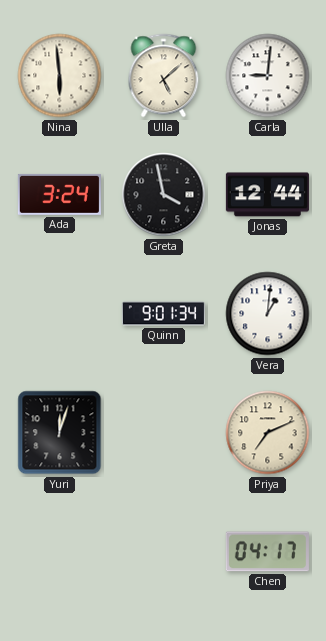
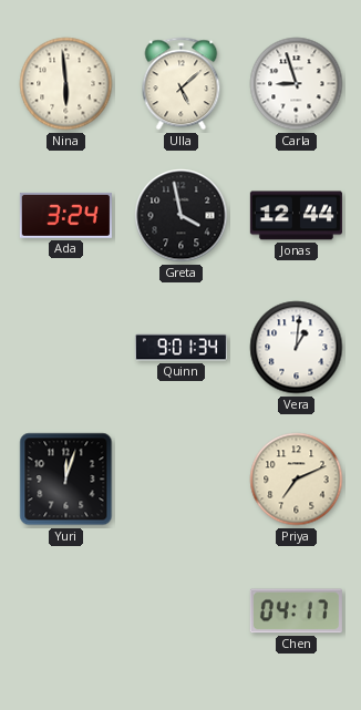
Carla: 9:01 -> 8:57 (297, 84)
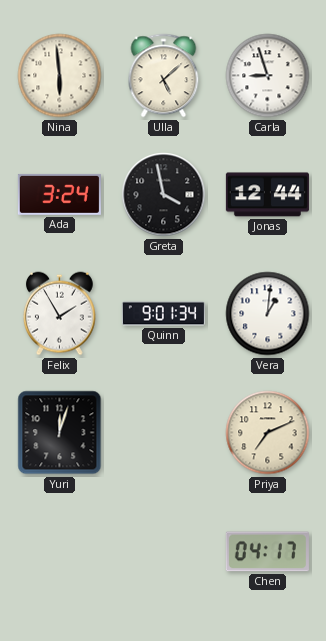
Felix: none -> 1:55 (59, 314)
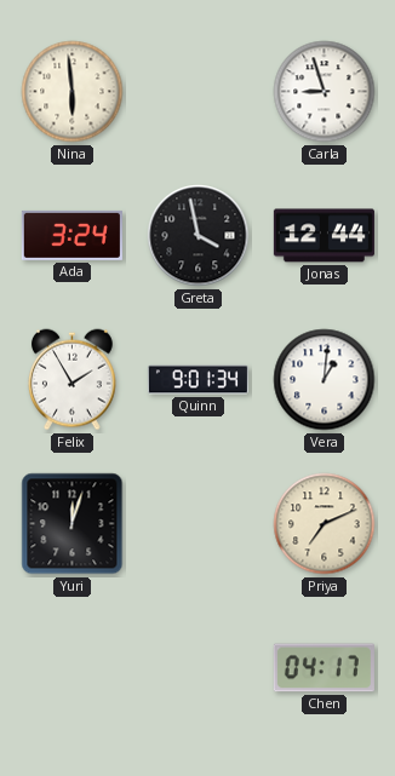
Ulla: 5:08 -> none (164, 76)
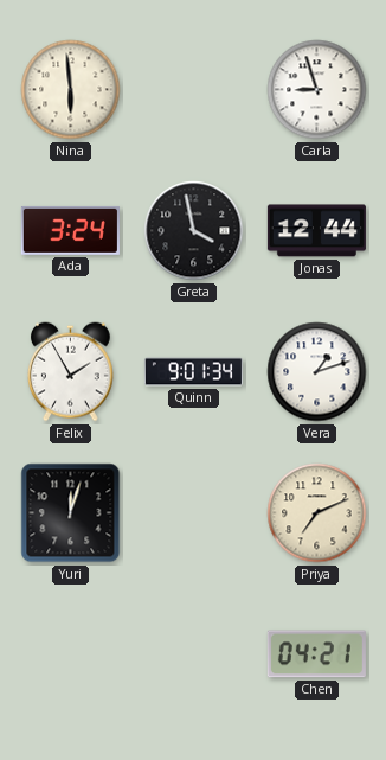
Vera: 1:01 -> 1:12 (317, 372)
Chen: 04:17 -> 04:21 (316, 654)
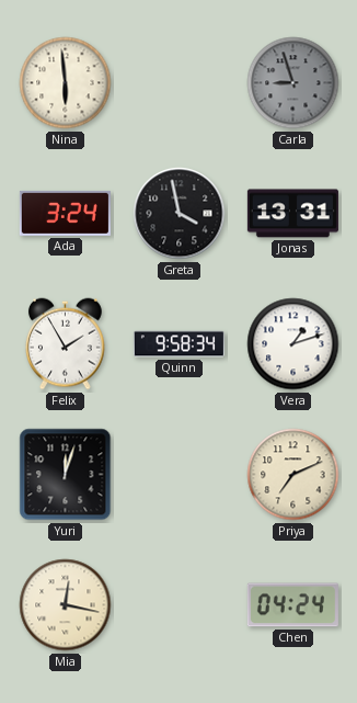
Carla dial: white -> grey (293, 83)
Jonas: 12:44 -> 13:31 (292, 214)
Quinn: 9:01 -> 9:58 (178, 344)
Mia: none -> 12:17 (66, 605)
Chen: 04:21 -> 04:24 (292, 605)
